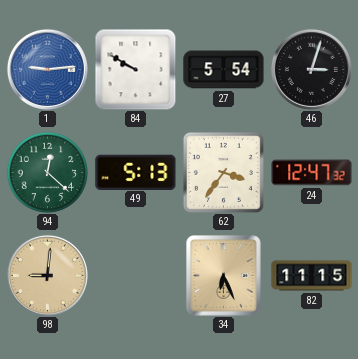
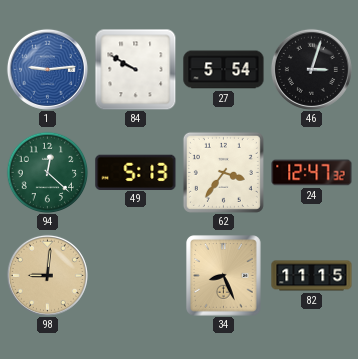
34: 6:26 -> 8:26 (224, 276)
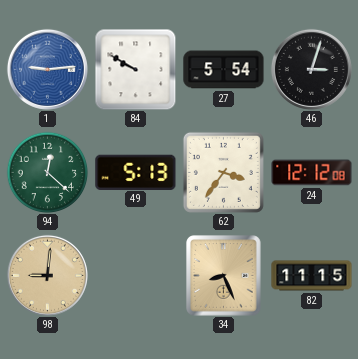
24: 12:47 -> 12:12 (312, 173)
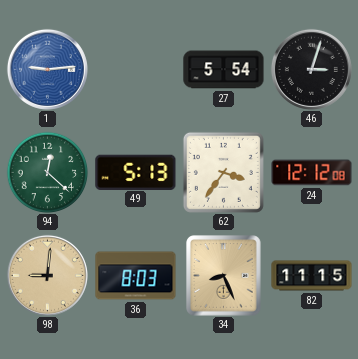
84: 9:50 -> none (135, 69)
36: none -> 8:03 (136, 276)
